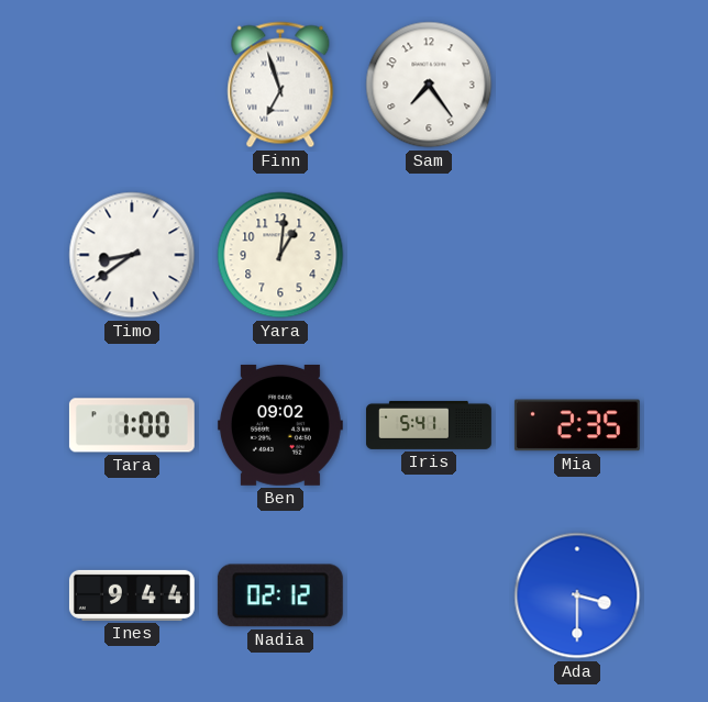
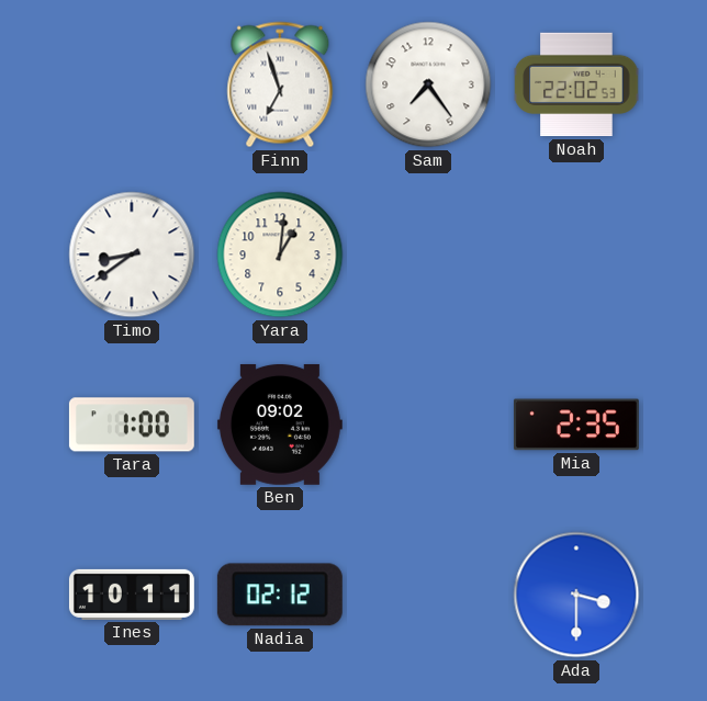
Noah: none -> 22:02 (576, 84)
Iris: 5:41 -> none (429, 425)
Ines: 9:44 -> 10:11 (132, 595)
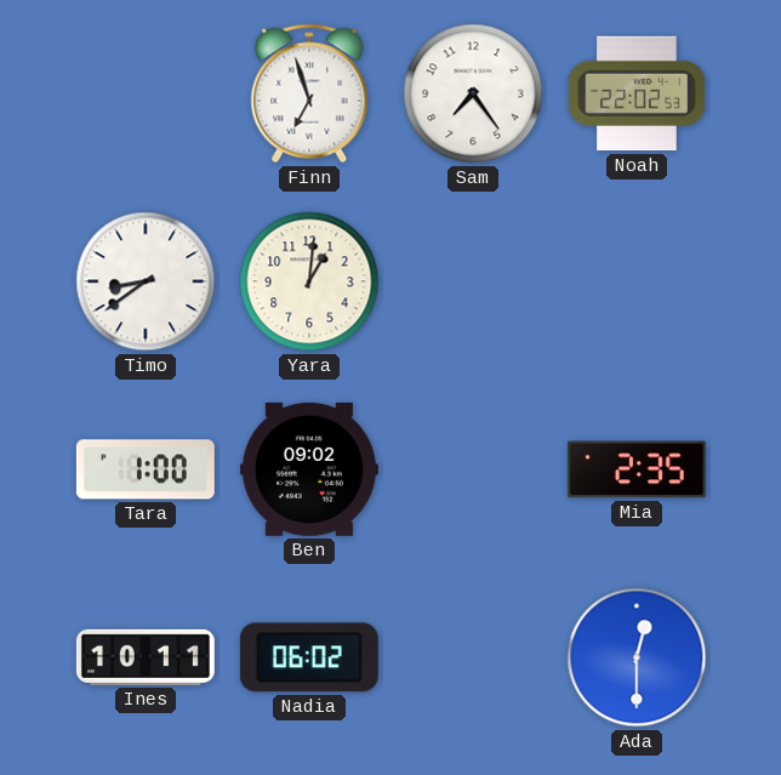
Nadia: 02:12 -> 06:02 (309, 657)
Ada: 3:30 -> 12:30 (637, 657)
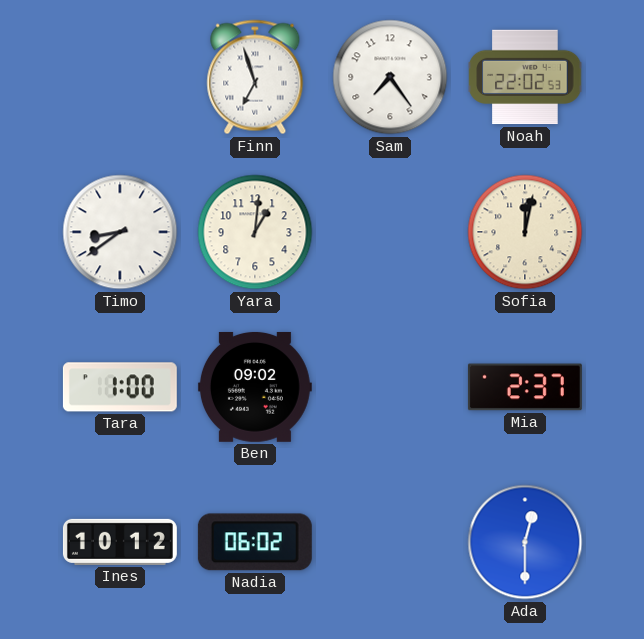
Sofia: none -> 12:02 (525, 232)
Mia: 2:35 -> 2:37 (525, 387)
Ines: 10:11 -> 10:12 (120, 542)
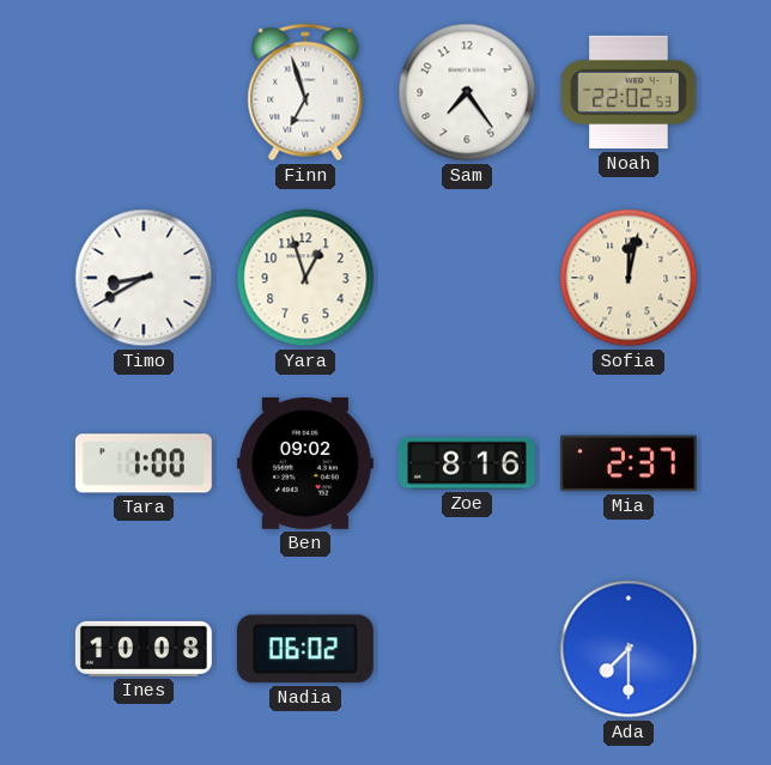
Timo: 8:39 -> 8:40 (144, 278)
Yara: 1:01 -> 12:57 (305, 278)
Zoe: none -> 8:16 (467, 463)
Ines: 10:12 -> 10:08 (144, 649)
Ada: 12:30 -> 7:30 (629, 649)
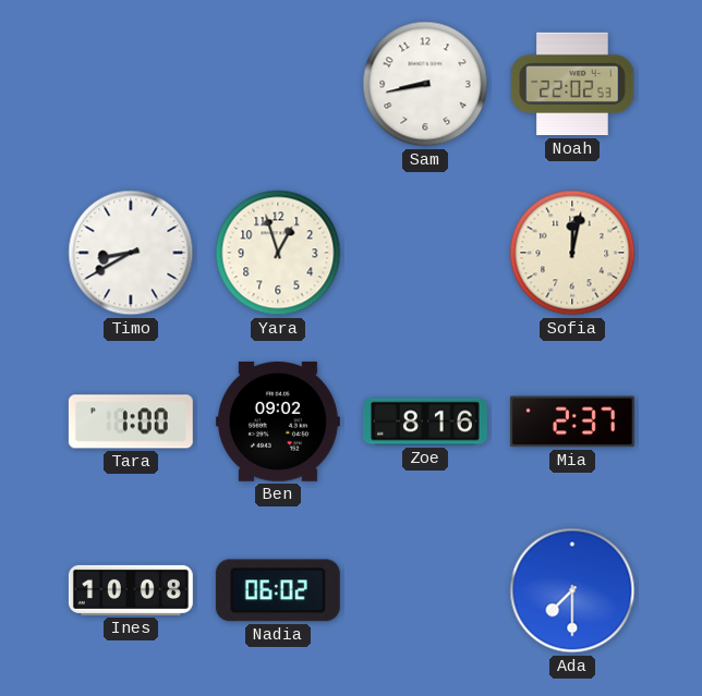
Finn: 6:57 -> none (305, 92)
Sam: 7:24 -> 8:43 (425, 84)
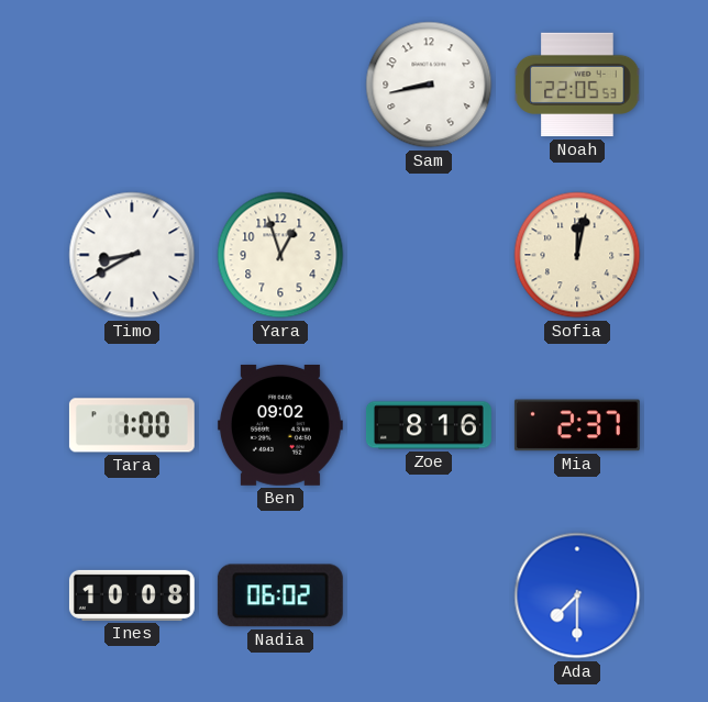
Noah: 22:02 -> 22:05 (577, 85)
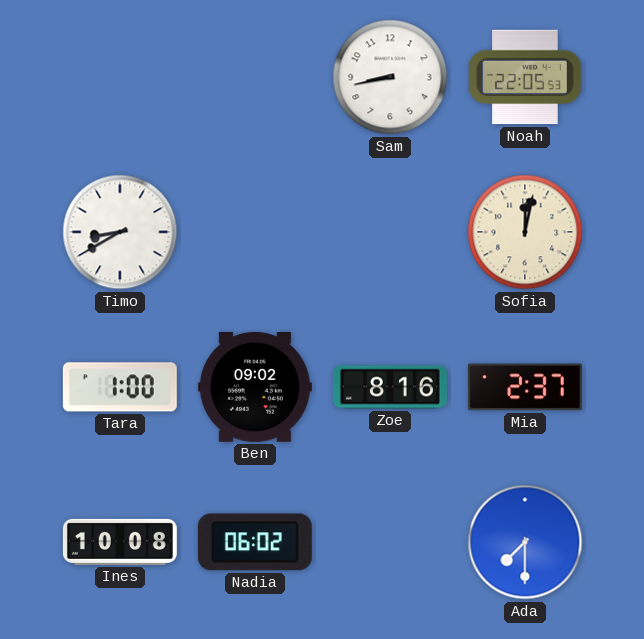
Yara: 12:57 -> none (280, 255)
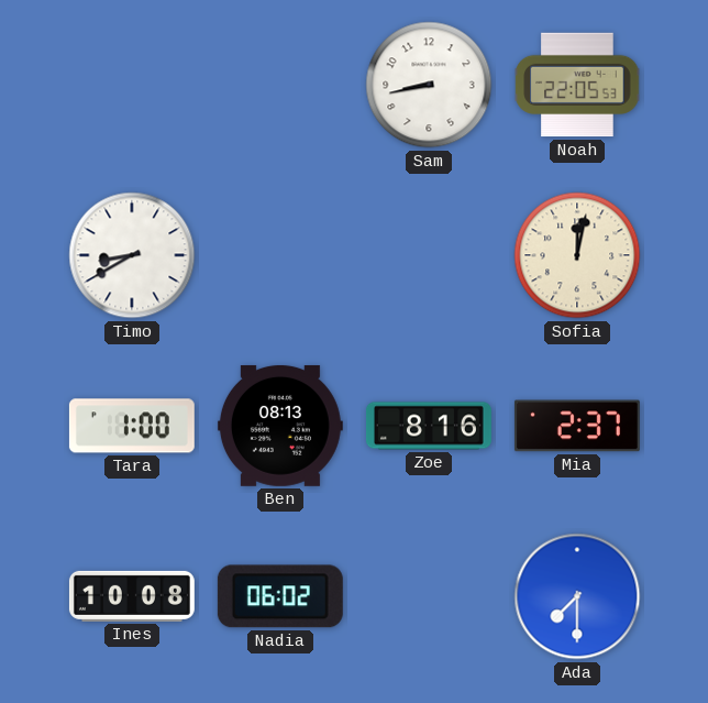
Ben: 09:02 -> 08:13 (280, 426)
